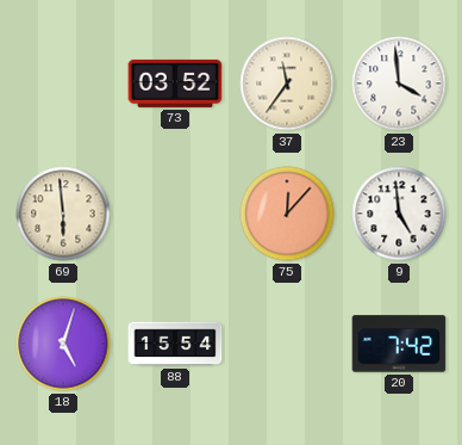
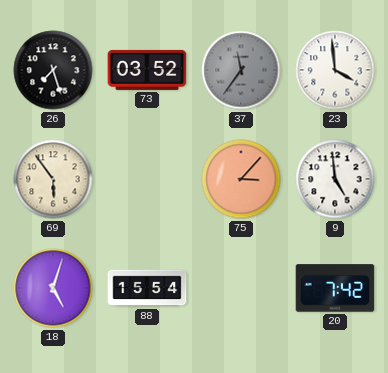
26: none -> 7:27 (53, 70)
37 dial: cream -> grey (241, 70)
69: 5:59 -> 5:54 (53, 179)
75: 12:07 -> 3:07 (241, 179)
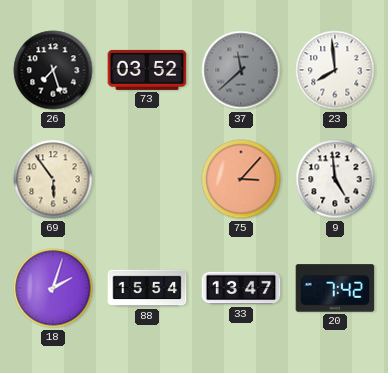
37: 11:36 -> 11:38 (241, 70)
23: 3:59 -> 7:59 (335, 70)
18: 5:03 -> 2:03 (53, 288)
33: none -> 13:47 (241, 288)
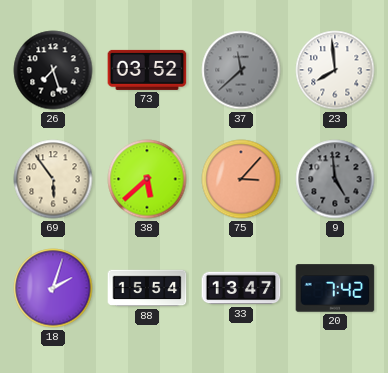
38: none -> 5:38 (147, 179)
9 dial: white -> grey (335, 179)
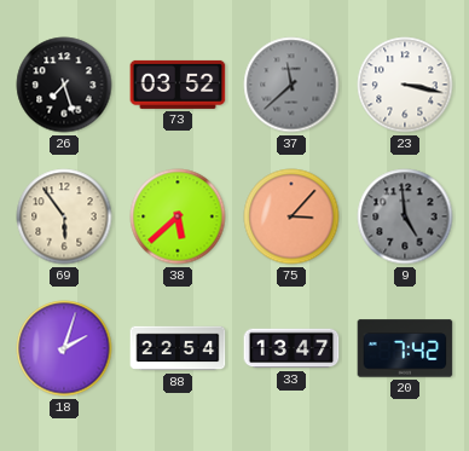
23: 7:59 -> 3:17 (405, 85)
88: 15:54 -> 22:54 (178, 348)
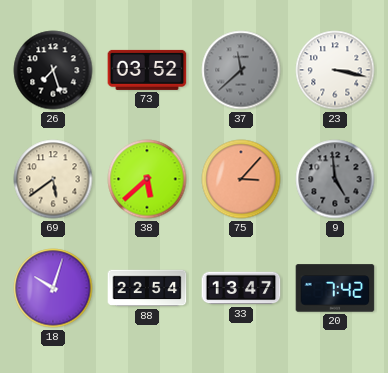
69: 5:54 -> 5:39 (53, 179)
18: 2:03 -> 10:03 (53, 288)
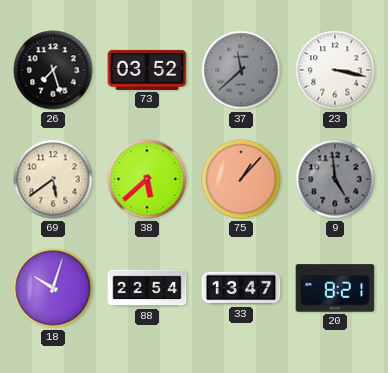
75: 3:07 -> 1:07 (241, 179)
20: 7:42 -> 8:21 (335, 288)
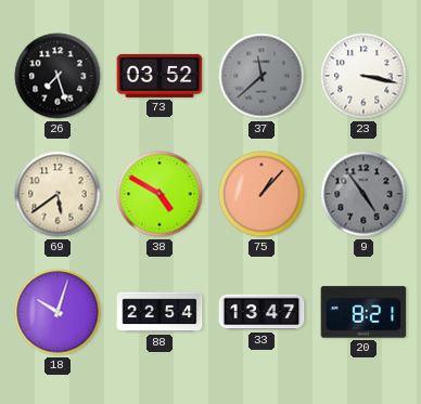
38: 5:38 -> 4:50 (160, 194)
9: 4:59 -> 4:54 (363, 194)
